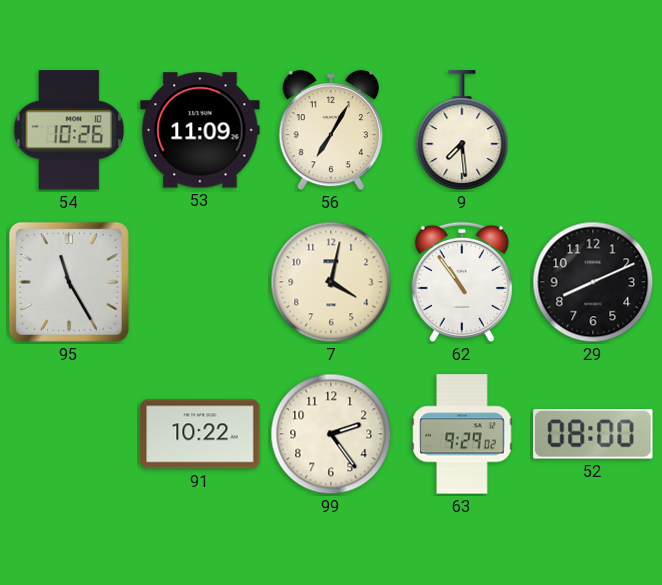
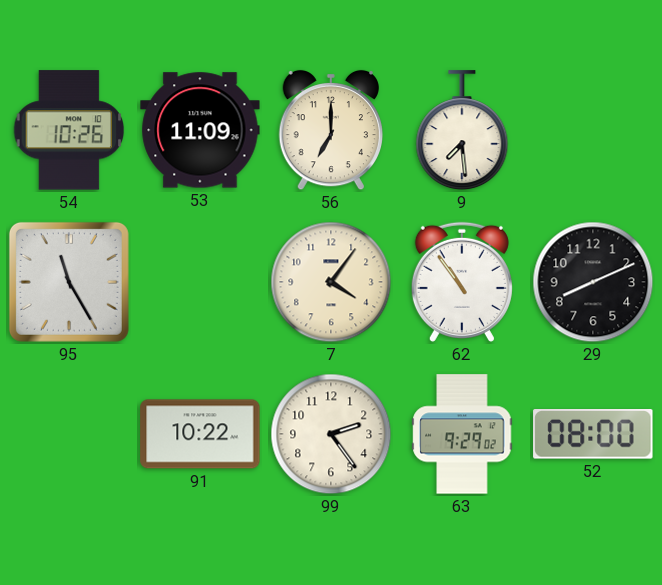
56: 7:05 -> 7:00 (330, 130)
7: 4:02 -> 4:06 (331, 282)
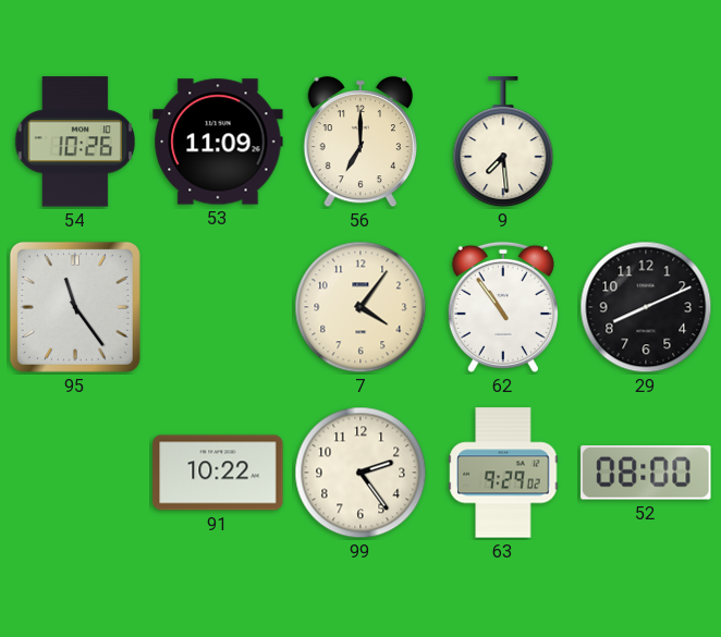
95: 11:25 -> 11:24 (75, 307)
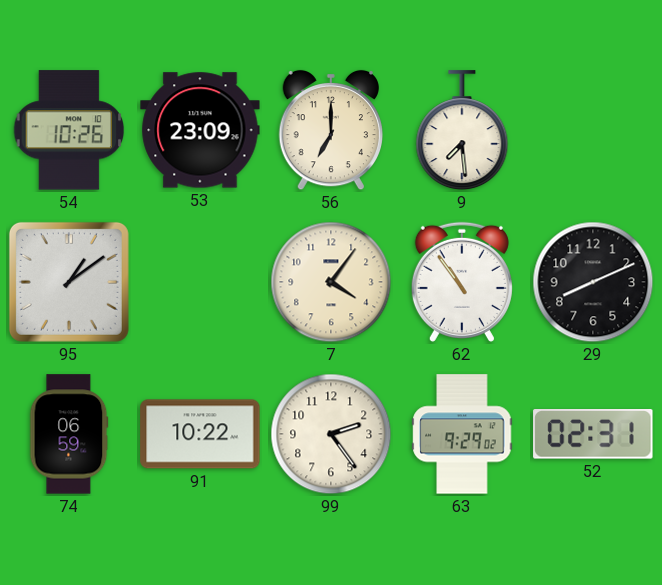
53: 11:09 -> 23:09 (200, 130)
95: 11:24 -> 1:09 (69, 282)
74: none -> 06:59 (69, 434)
52: 08:00 -> 02:31 (593, 435)
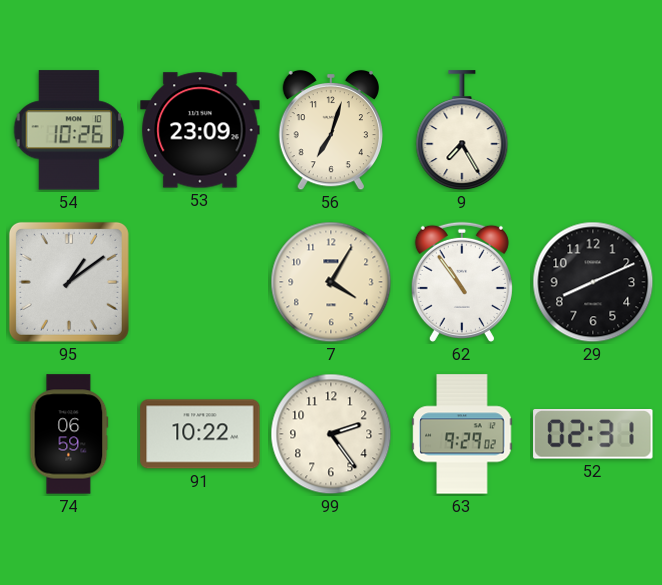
56: 7:00 -> 7:03 (330, 130)
9: 7:29 -> 7:25 (462, 131)
7: 4:06 -> 4:05 (331, 282)
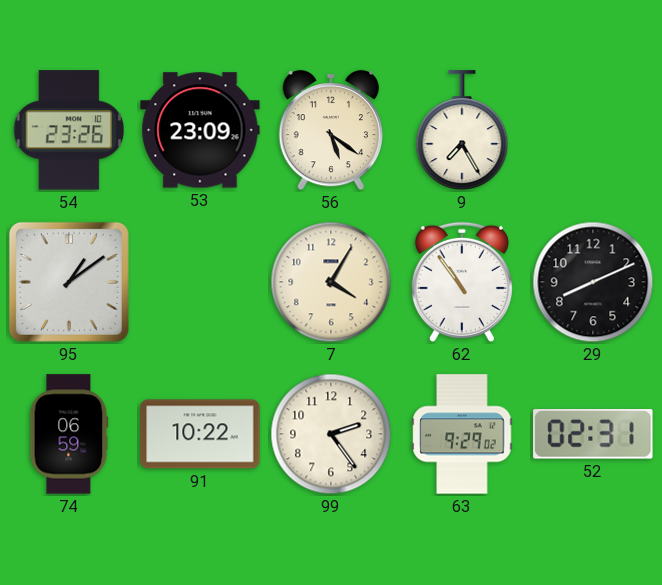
54: 10:26 -> 23:26 (69, 130)
56: 7:03 -> 5:21 (330, 130)
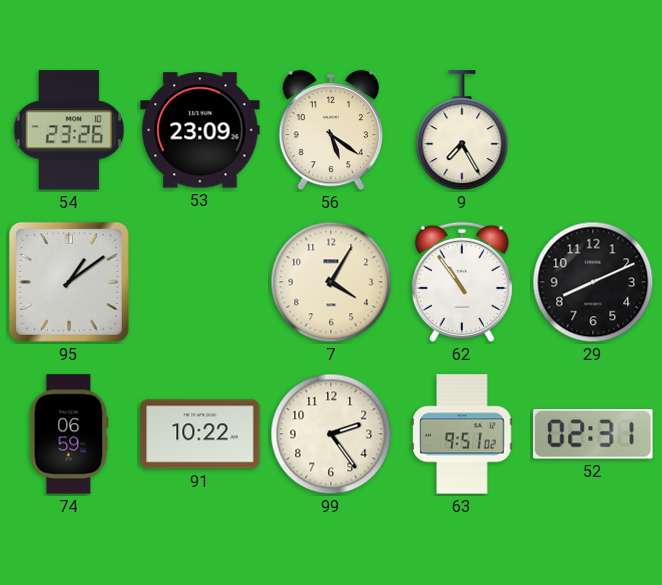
63: 9:29 -> 9:51 (462, 434)
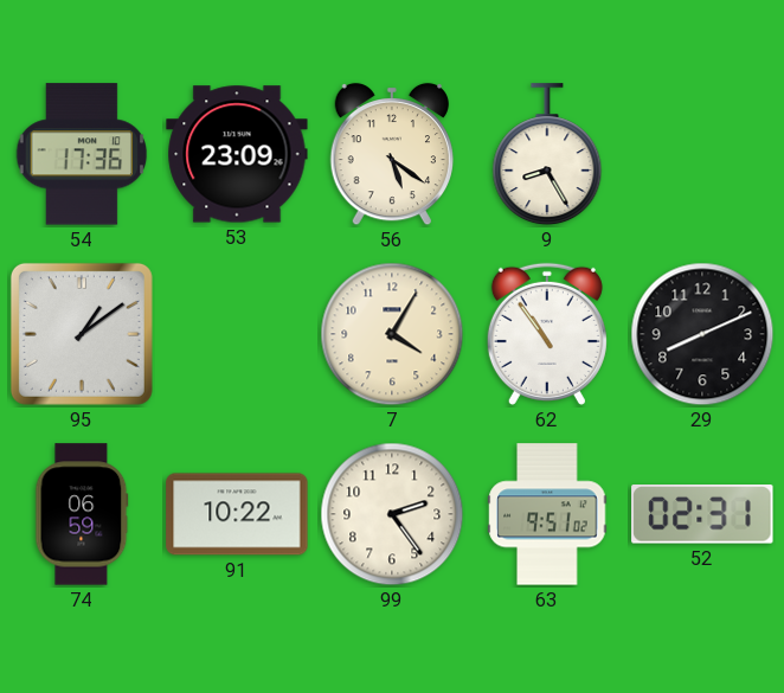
54: 23:26 -> 17:36 (82, 154)
9: 7:25 -> 8:25 (547, 155)
